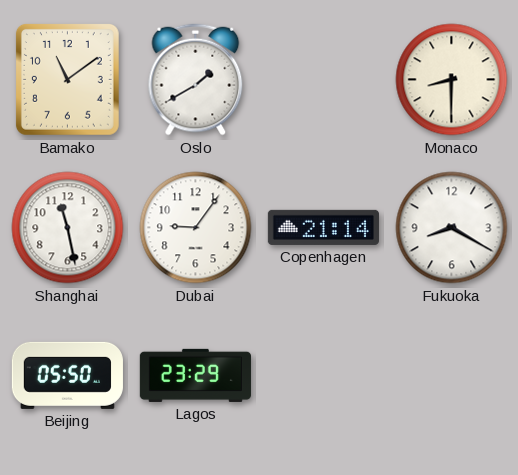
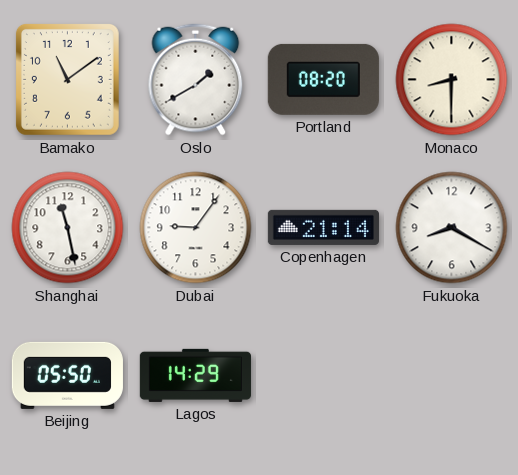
Portland: none -> 08:20 (323, 79)
Lagos: 23:29 -> 14:29 (195, 375)
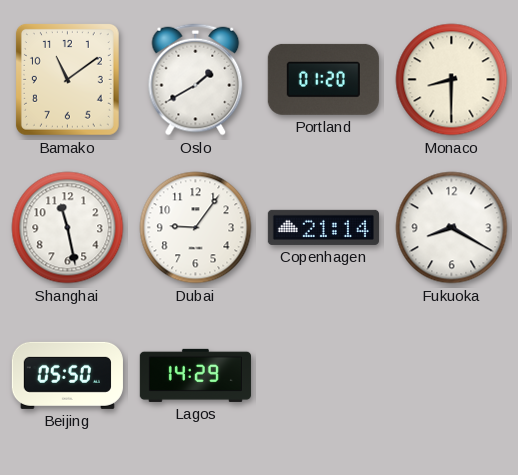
Portland: 08:20 -> 01:20 (323, 79)
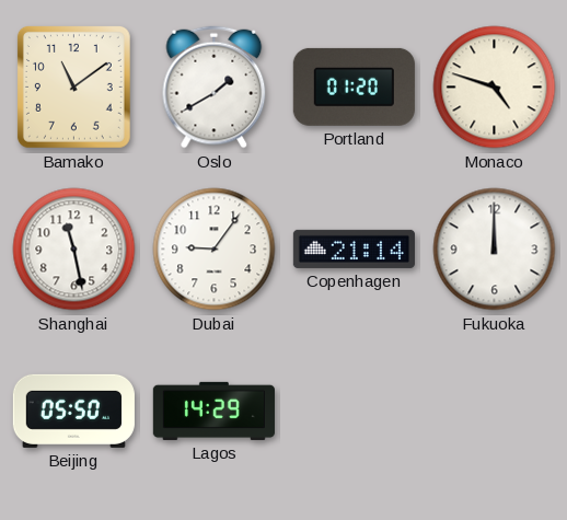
Monaco: 8:30 -> 4:48 (495, 88)
Fukuoka: 8:20 -> 12:00 (495, 250)
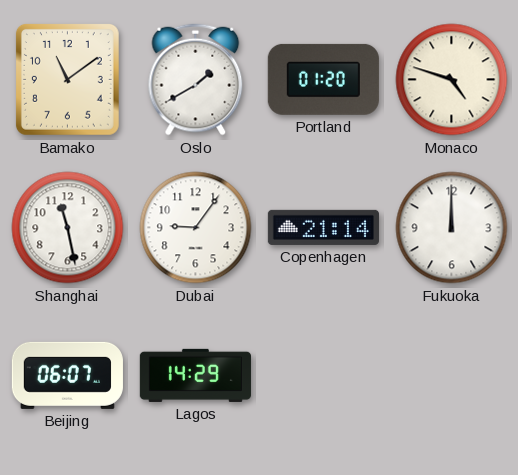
Beijing: 05:50 -> 06:07 (67, 375)
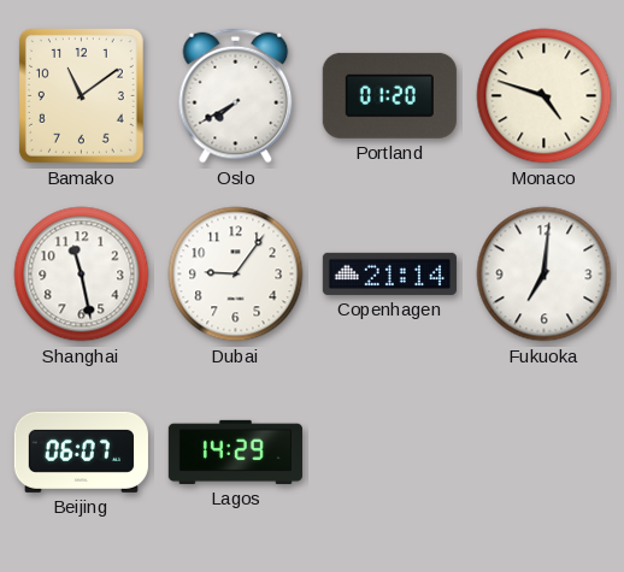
Oslo: 1:40 -> 7:40 (236, 96)
Fukuoka: 12:00 -> 7:01 (544, 275)
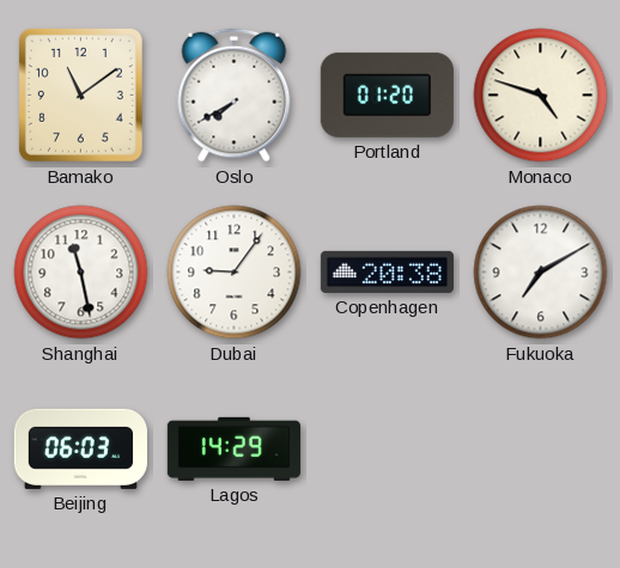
Copenhagen: 21:14 -> 20:38 (387, 271)
Fukuoka: 7:01 -> 7:10 (541, 273)
Beijing: 06:07 -> 06:03 (80, 448)
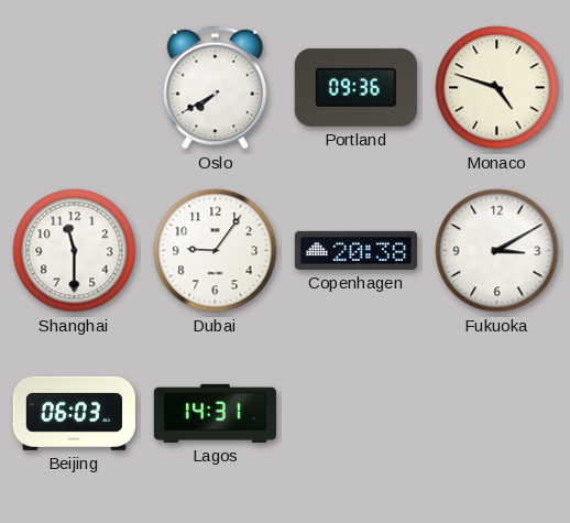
Bamako: 11:09 -> none (80, 94)
Portland: 01:20 -> 09:36 (355, 87)
Shanghai: 11:28 -> 11:30 (75, 251)
Fukuoka: 7:10 -> 3:10 (497, 251)
Lagos: 14:29 -> 14:31 (215, 413)
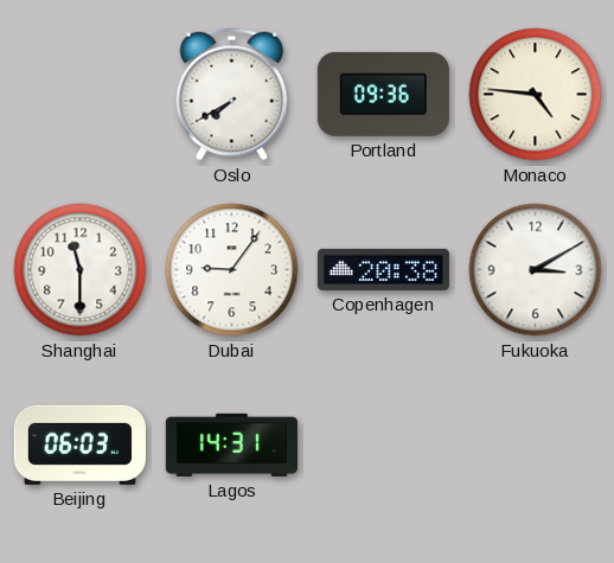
Monaco: 4:48 -> 4:46 (536, 95)
